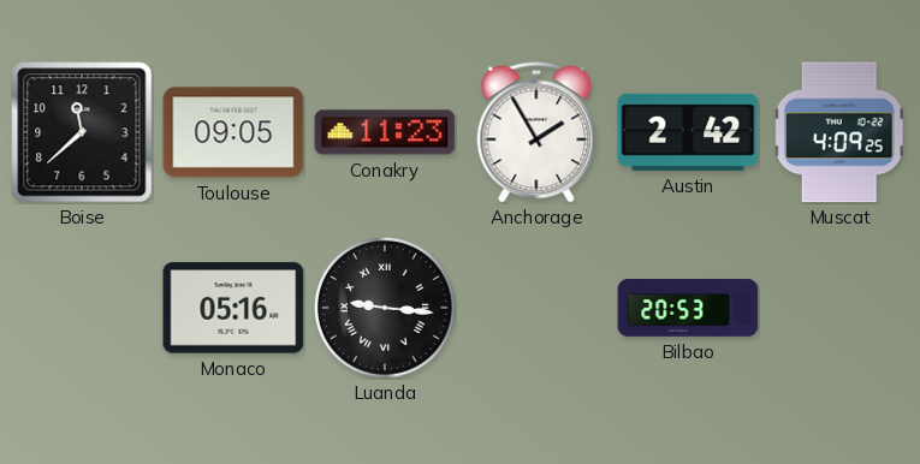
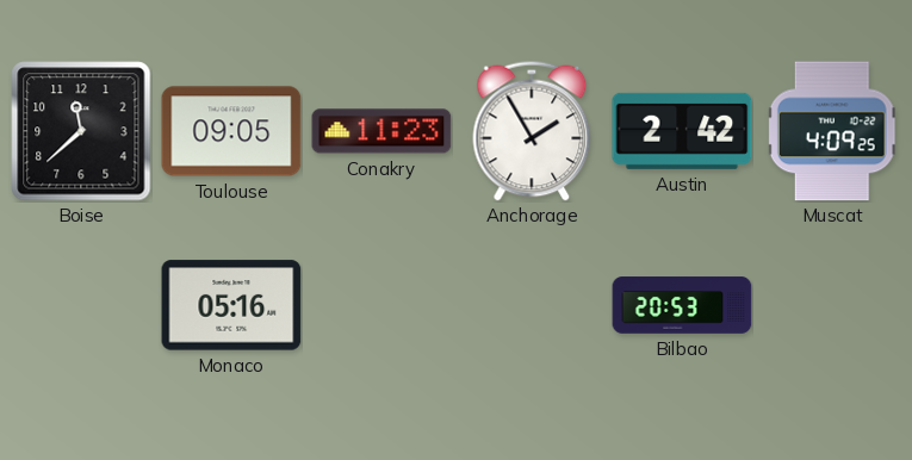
Luanda: 9:16 -> none (385, 308)
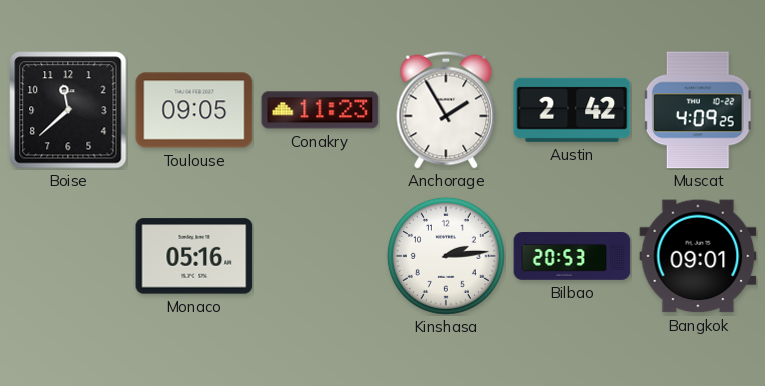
Kinshasa: none -> 2:14 (446, 256)
Bangkok: none -> 09:01 (698, 256)
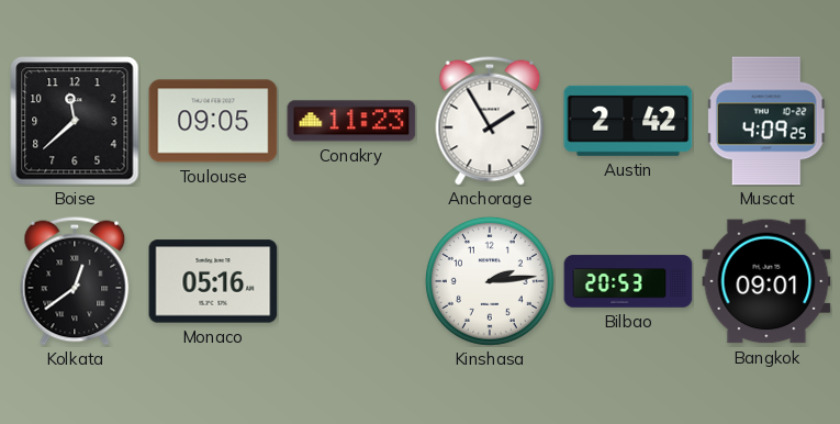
Kolkata: none -> 12:39 (75, 281)
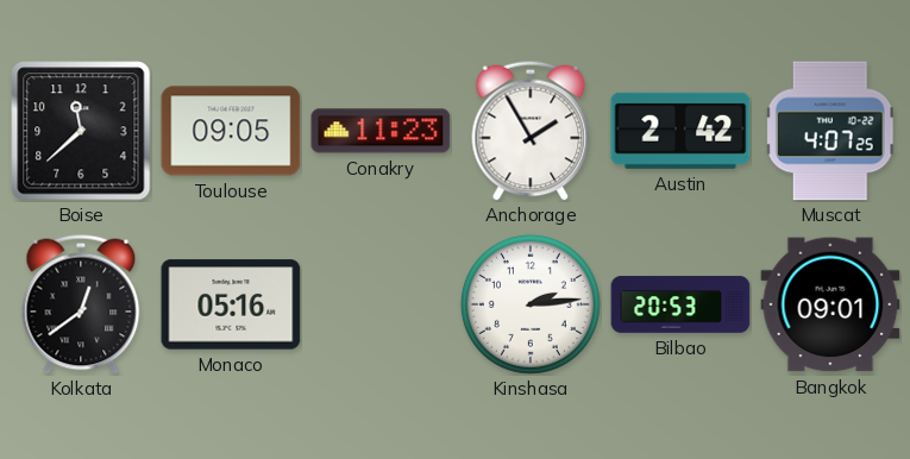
Muscat: 4:09 -> 4:07 (830, 131)
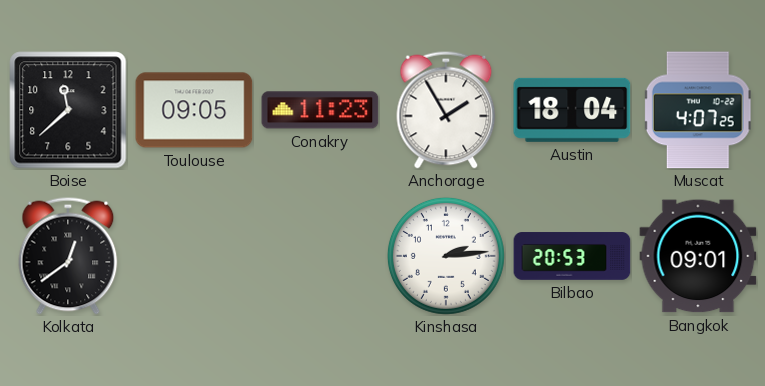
Austin: 2:42 -> 18:04 (572, 110)
Monaco: 05:16 -> none (231, 304)
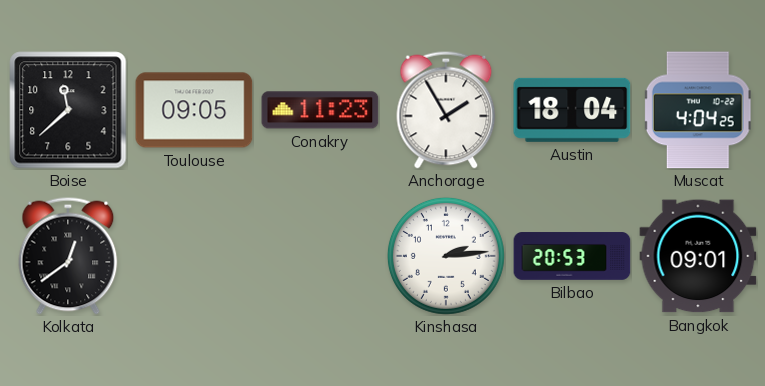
Muscat: 4:07 -> 4:04 (698, 110)
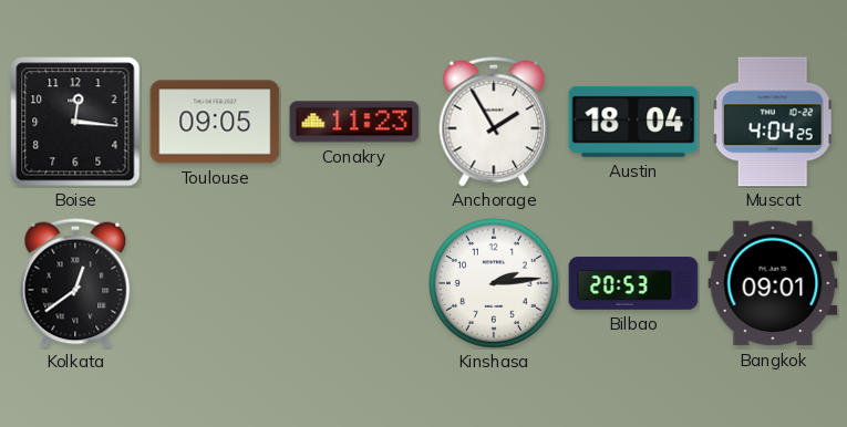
Boise: 11:38 -> 12:16 (75, 122)
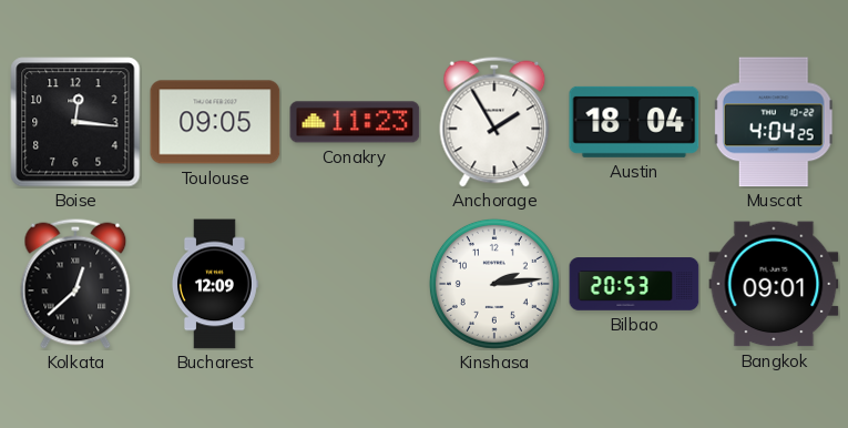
Kolkata: 12:39 -> 12:38 (75, 284)
Bucharest: none -> 12:09 (214, 284)
